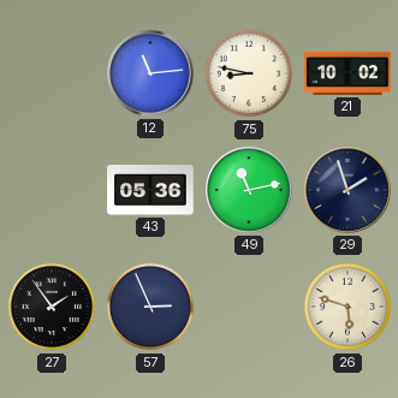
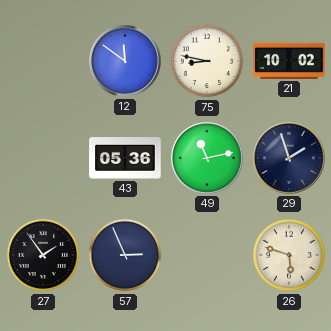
12: 11:14 -> 11:51 (126, 62)
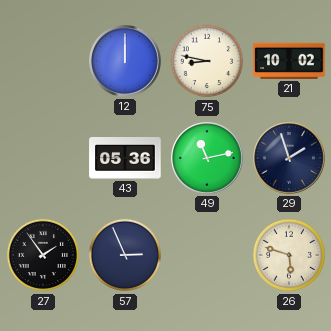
12: 11:51 -> 12:00 (126, 62)
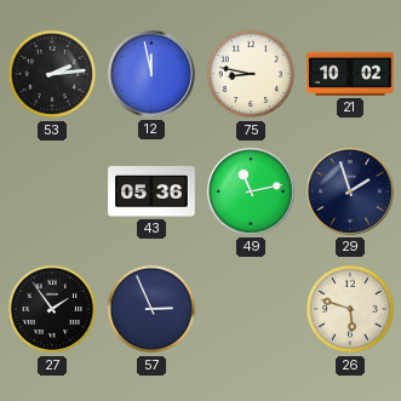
53: none -> 2:14 (52, 74)
12: 12:00 -> 11:58 (153, 75)
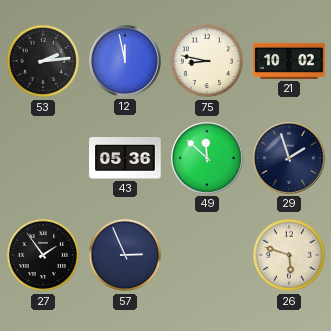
49: 11:13 -> 11:52 (208, 159)
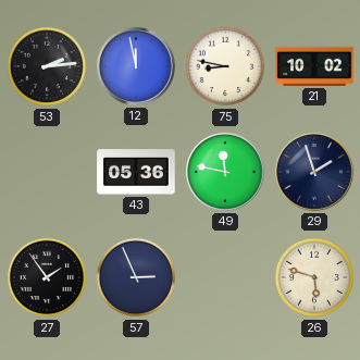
49: 11:52 -> 11:47 (226, 173)
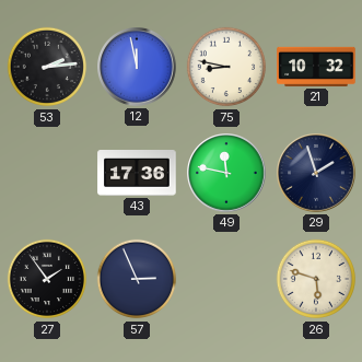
21: 10:02 -> 10:32 (316, 67)
43: 05:36 -> 17:36 (137, 174)
